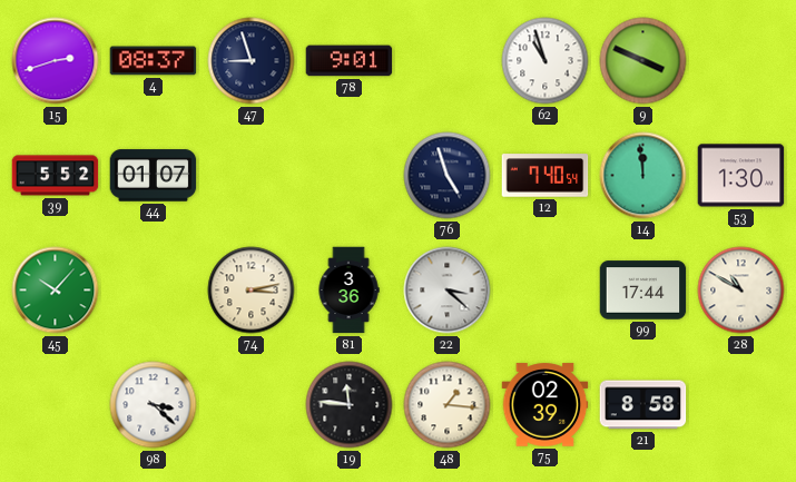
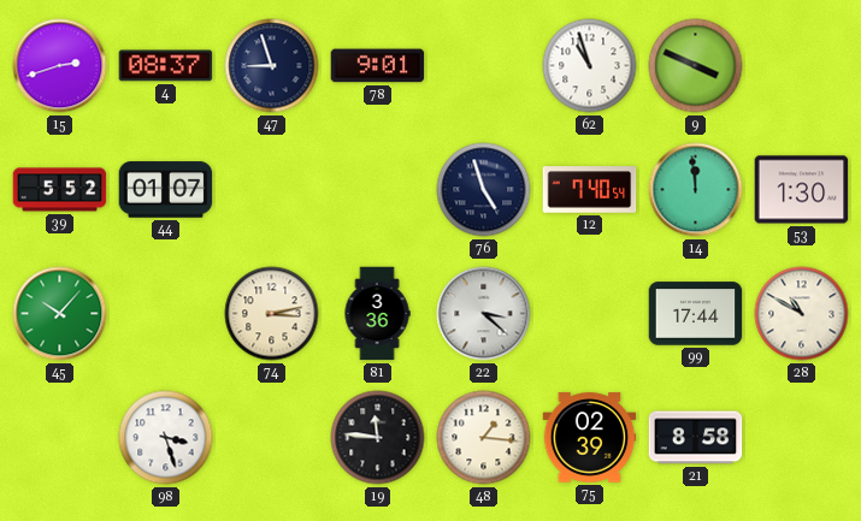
98: 3:22 -> 3:27 (166, 438)
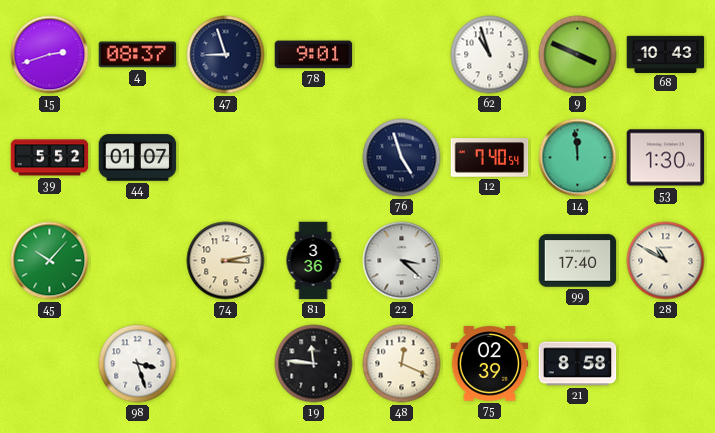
68: none -> 10:43 (666, 54)
99: 17:44 -> 17:40 (578, 261)
48: 1:16 -> 12:19 (402, 364)
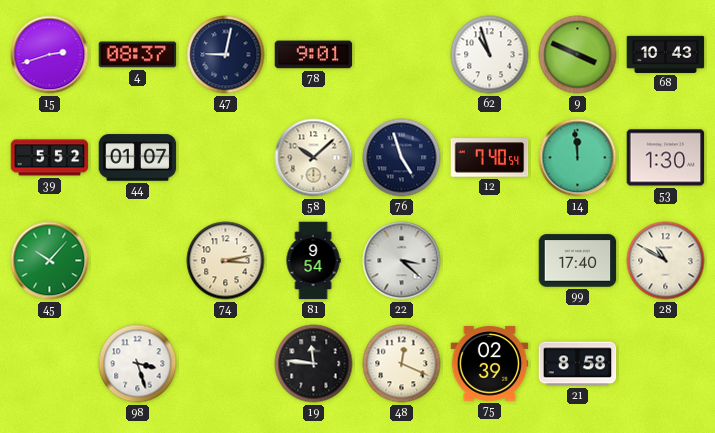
47: 8:57 -> 9:02 (226, 55)
58: none -> 10:08 (314, 158)
81: 3:36 -> 9:54 (313, 261)
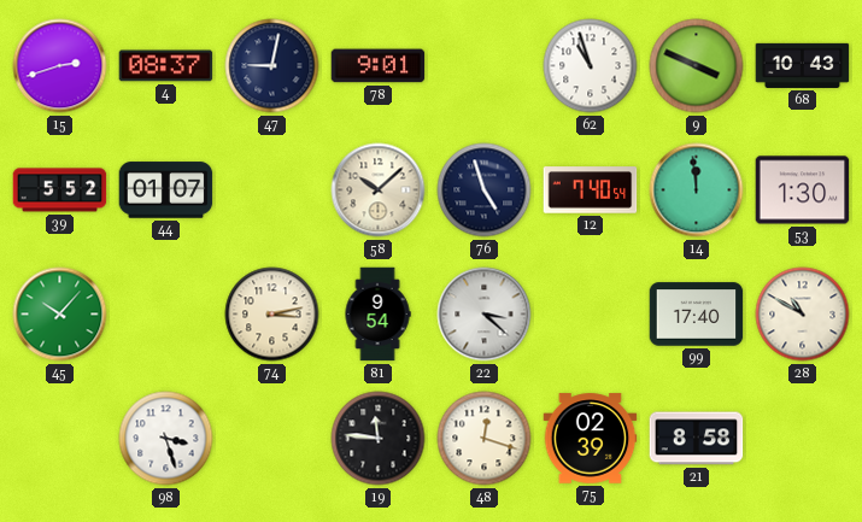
48: 12:19 -> 12:18 (485, 439)
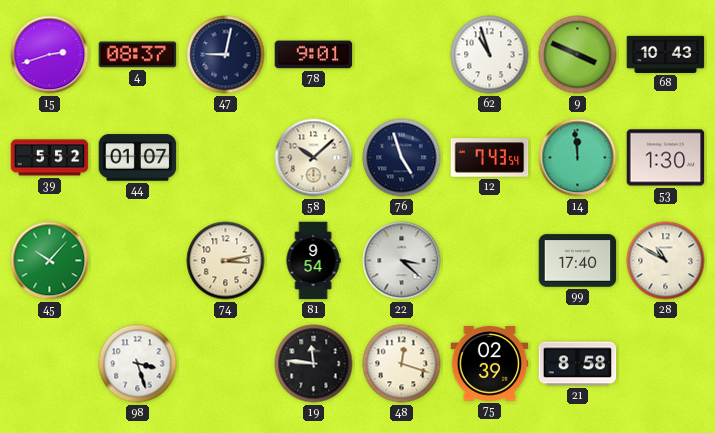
12: 7:40 -> 7:43 (490, 158)
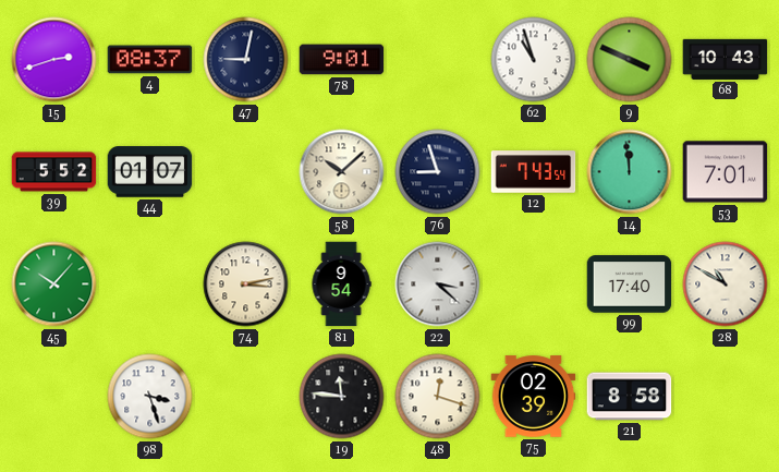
76: 4:57 -> 8:57 (438, 172)
53: 1:30 -> 7:01 (726, 172)
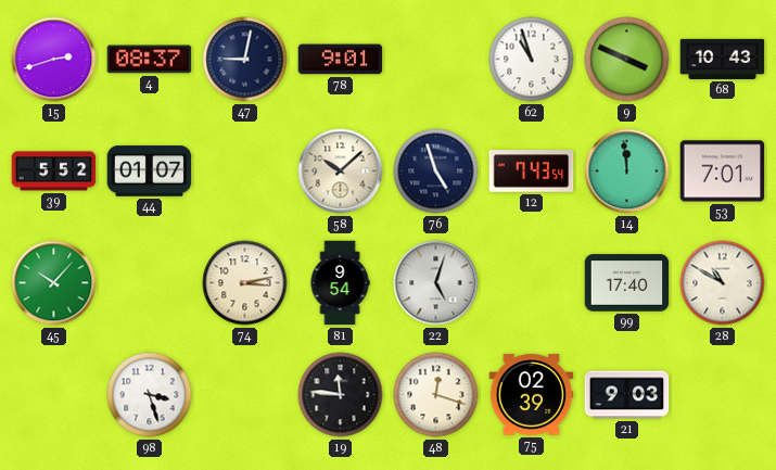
76: 8:57 -> 4:57 (436, 172)
22: 3:22 -> 5:03 (436, 283)
21: 8:58 -> 9:03 (627, 395)
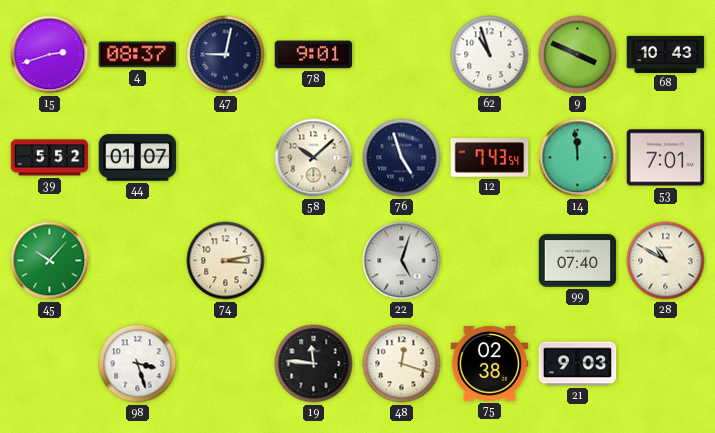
81: 9:54 -> none (340, 283)
99: 17:40 -> 07:40 (578, 261)
75: 02:39 -> 02:38 (490, 364)
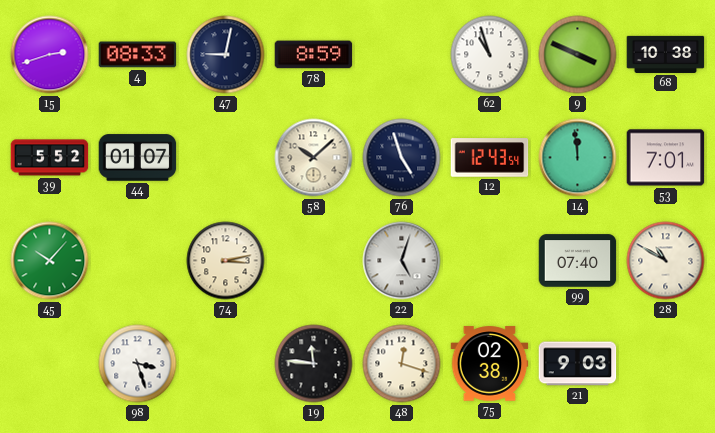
4: 08:37 -> 08:33 (138, 55)
78: 9:01 -> 8:59 (314, 55)
68: 10:43 -> 10:38 (666, 54)
12: 7:43 -> 12:43 (490, 158)
